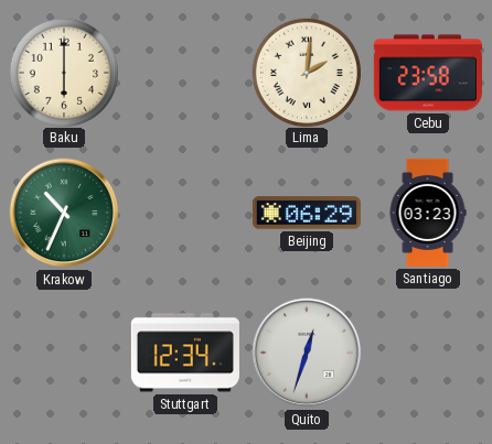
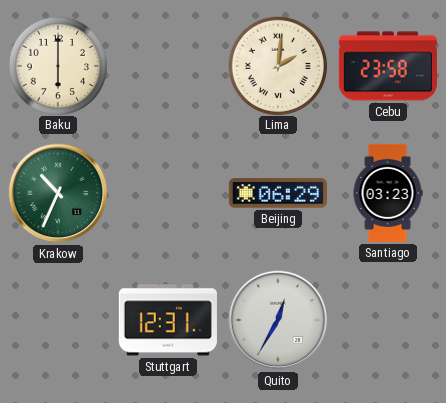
Stuttgart: 12:34 -> 12:31 (168, 320)
Quito: 12:33 -> 12:35 (278, 320)
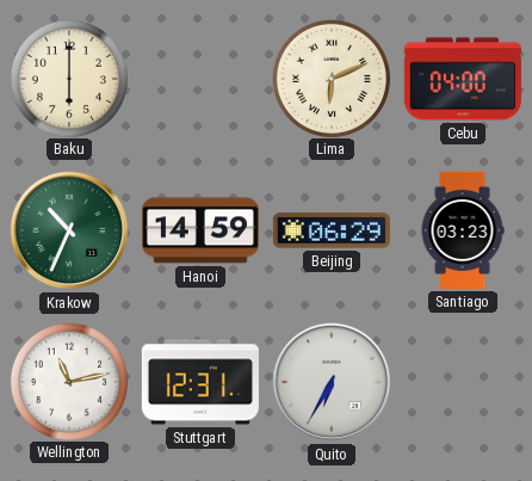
Lima: 2:01 -> 6:11 (330, 78)
Cebu: 23:58 -> 04:00 (463, 79)
Hanoi: none -> 14:59 (200, 230)
Wellington: none -> 11:13 (68, 381)
Quito: 12:35 -> 6:35 (332, 382)
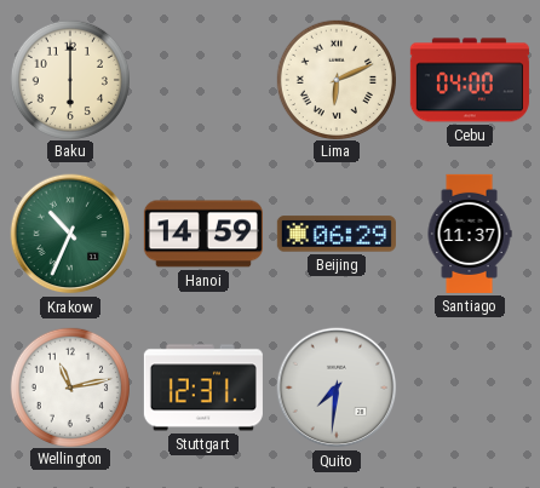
Santiago: 03:23 -> 11:37 (470, 234)
Quito: 6:35 -> 7:31 (337, 387)
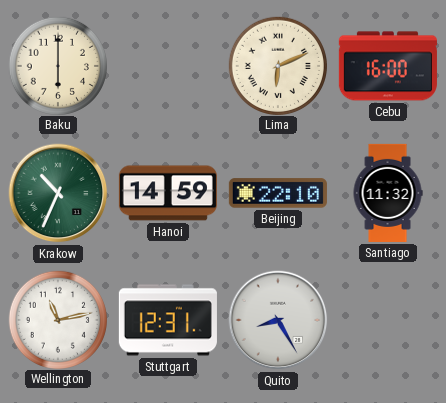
Cebu: 04:00 -> 16:00 (388, 66)
Beijing: 06:29 -> 22:10 (278, 193)
Santiago: 11:37 -> 11:32 (388, 193)
Quito: 7:31 -> 8:25 (278, 320)
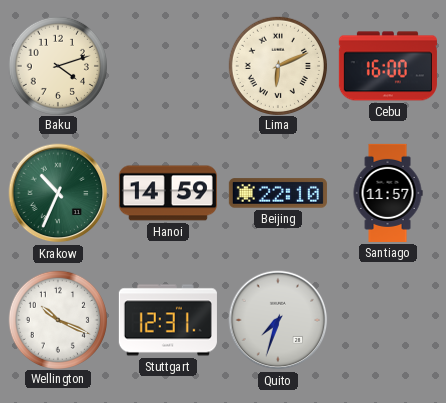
Baku: 6:00 -> 4:12 (57, 65)
Santiago: 11:32 -> 11:57 (388, 193)
Wellington: 11:13 -> 10:19 (57, 319)
Quito: 8:25 -> 7:33 (278, 320)
